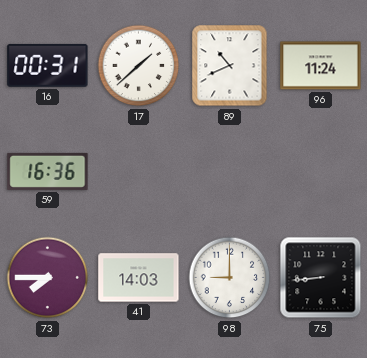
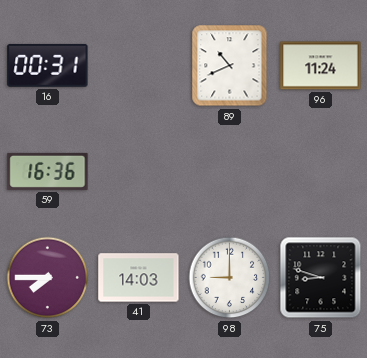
17: 1:38 -> none (139, 66)
75: 8:44 -> 8:48 (321, 278)
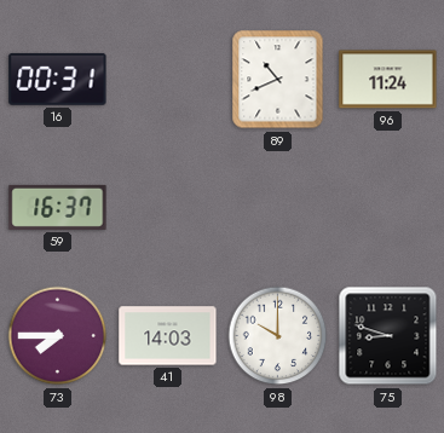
59: 16:36 -> 16:37 (58, 207)
98: 9:00 -> 10:00 (278, 336)
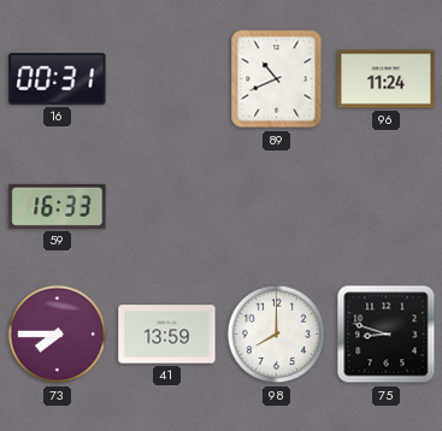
59: 16:37 -> 16:33 (58, 206)
41: 14:03 -> 13:59 (167, 335)
98: 10:00 -> 8:00 (277, 335)
